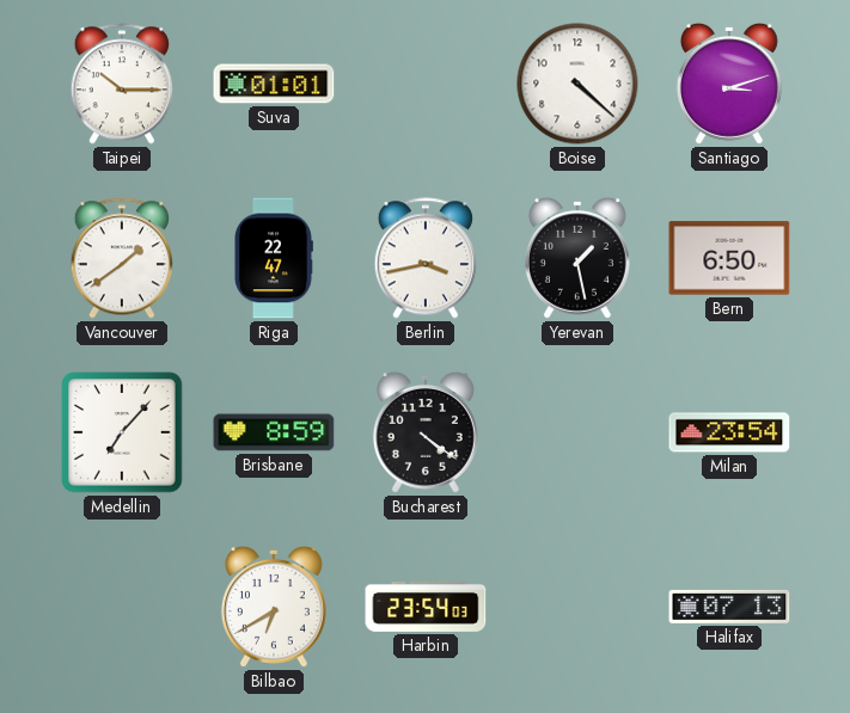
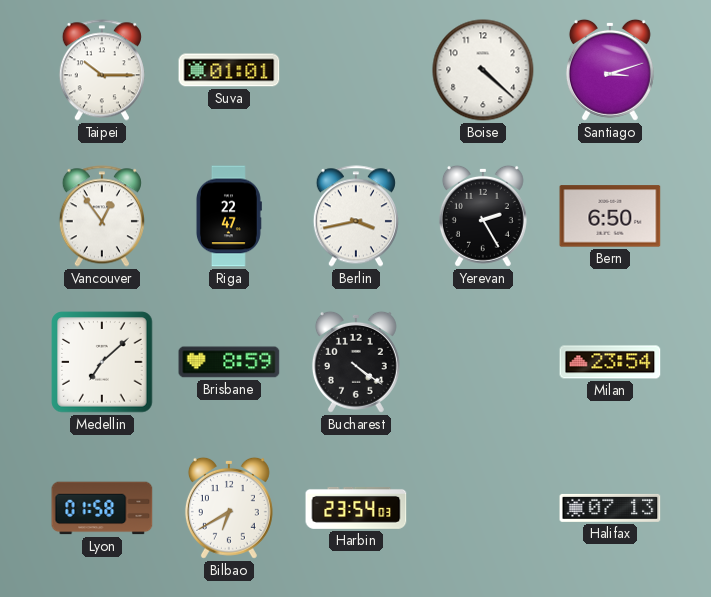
Vancouver: 1:39 -> 12:54 (102, 216)
Yerevan: 1:28 -> 2:25 (483, 216)
Medellin: 7:07 -> 7:08 (102, 362)
Lyon: none -> 01:58 (102, 508)
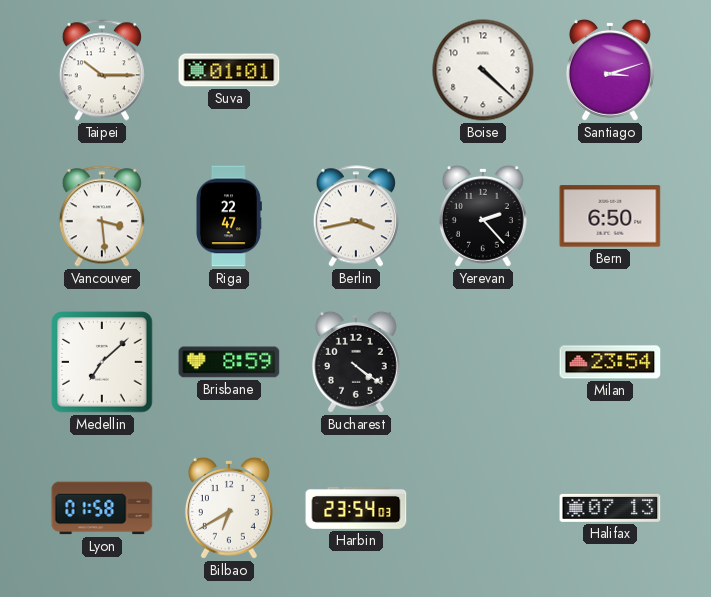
Vancouver: 12:54 -> 3:29 (102, 216)
Yerevan: 2:25 -> 2:23 (483, 216)
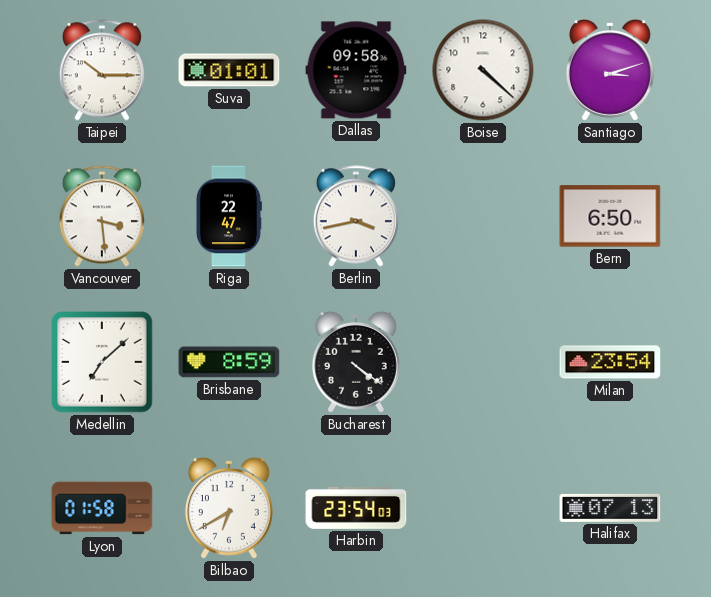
Dallas: none -> 09:58 (356, 70)
Yerevan: 2:23 -> none (483, 216)
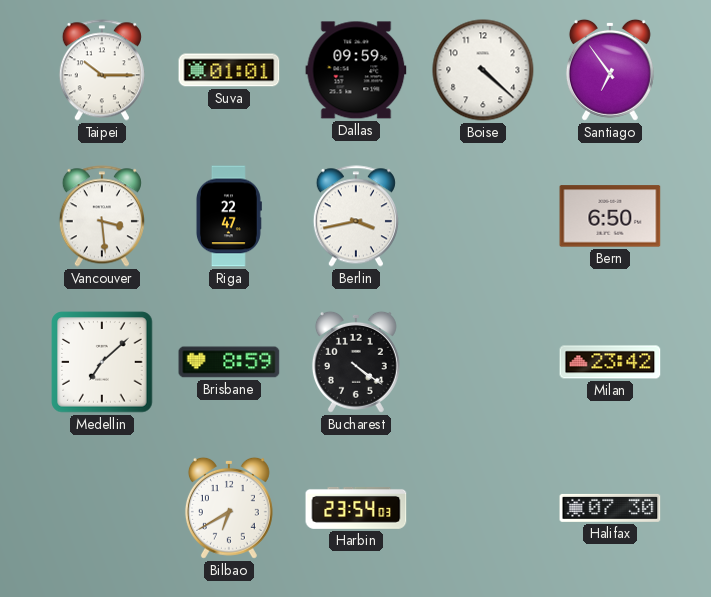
Dallas: 09:58 -> 09:59 (356, 70)
Santiago: 3:12 -> 6:54 (610, 70)
Milan: 23:54 -> 23:42 (610, 362)
Lyon: 01:58 -> none (102, 508)
Halifax: 07:13 -> 07:30 (610, 508)
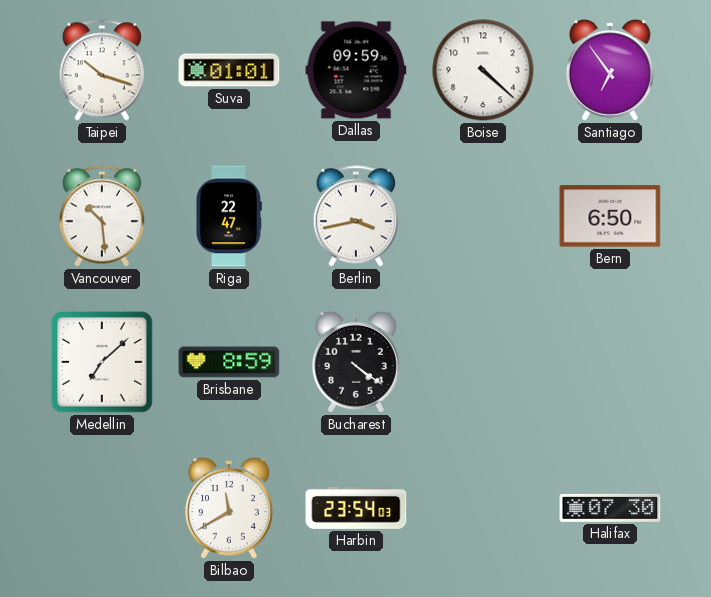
Taipei: 10:15 -> 10:18 (102, 70)
Vancouver: 3:29 -> 10:29 (102, 216)
Milan: 23:42 -> none (610, 362)
Bilbao: 6:40 -> 11:40 (229, 508)
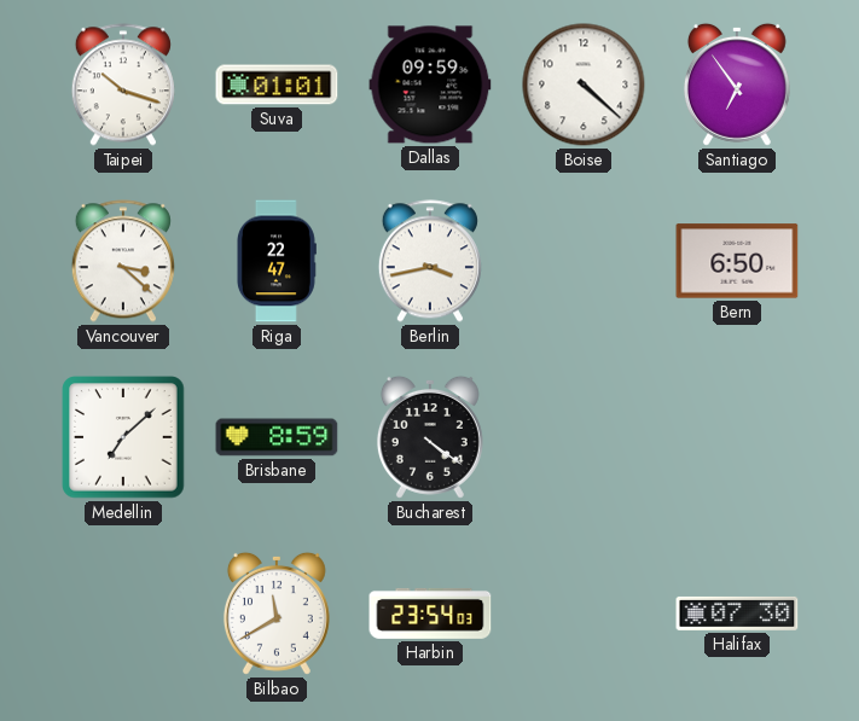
Vancouver: 10:29 -> 3:22 (123, 261)
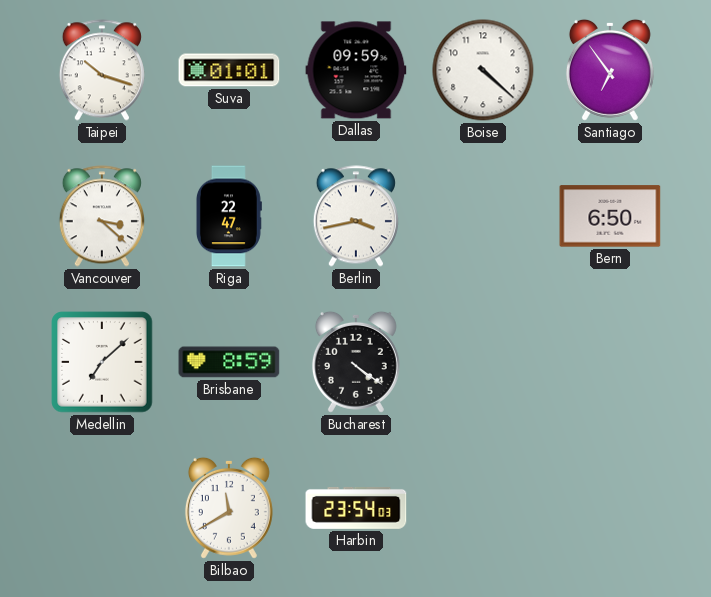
Halifax: 07:30 -> none (737, 614)
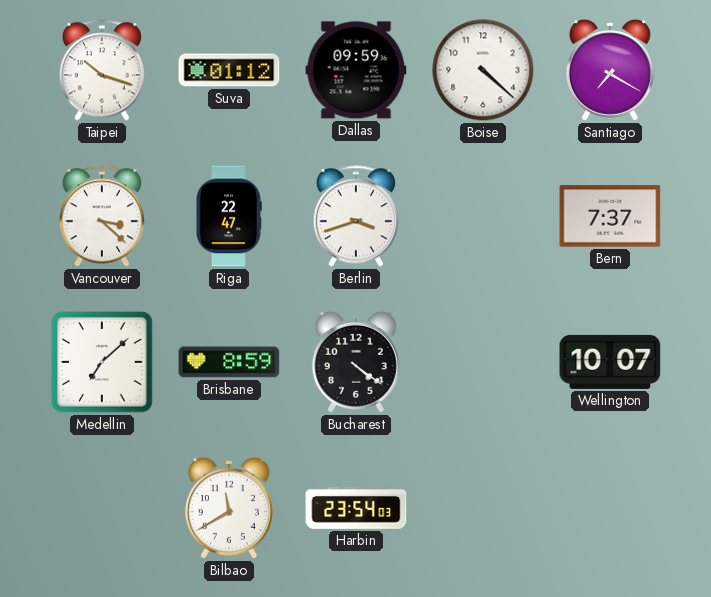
Suva: 01:01 -> 01:12 (229, 70)
Santiago: 6:54 -> 7:20 (610, 70)
Berlin: 3:43 -> 3:42 (356, 216)
Bern: 6:50 -> 7:37 (610, 216)
Wellington: none -> 10:07 (610, 362)
